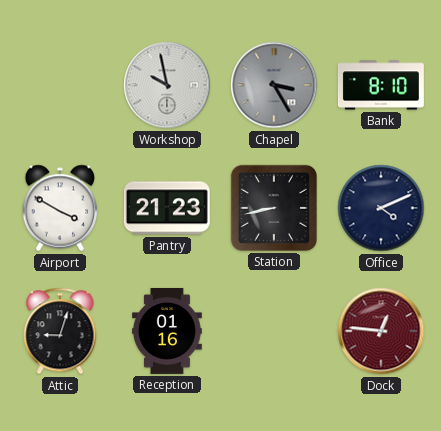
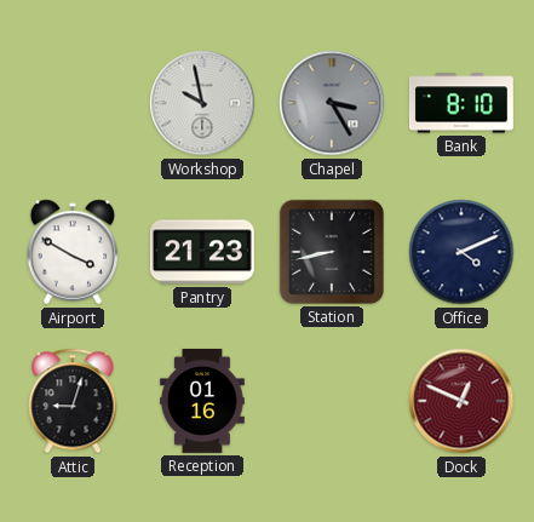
Dock: 12:46 -> 12:49 (461, 401)
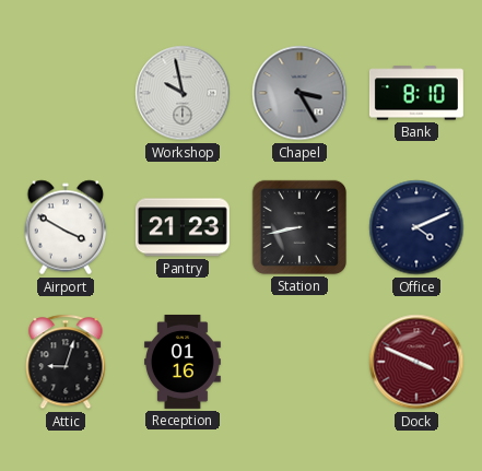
Dock: 12:49 -> 3:49 (416, 362)
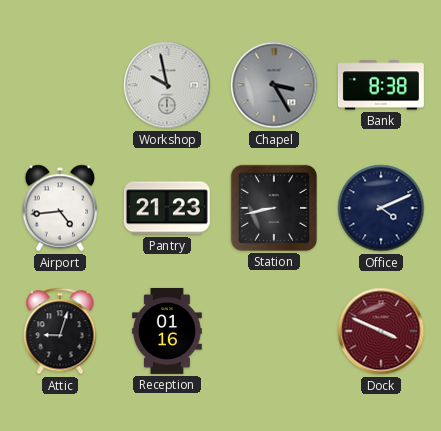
Bank: 8:10 -> 8:38 (381, 85)
Airport: 3:50 -> 4:44 (60, 208)
